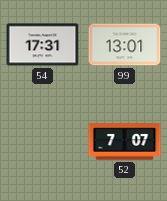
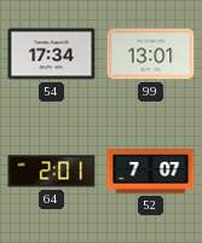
54: 17:31 -> 17:34 (52, 54)
64: none -> 2:01 (52, 172)
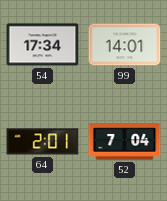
99: 13:01 -> 14:01 (125, 45)
52: 7:07 -> 7:04 (125, 142)
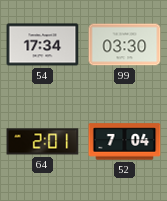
99: 14:01 -> 03:30 (125, 45)
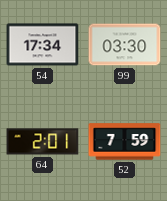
52: 7:04 -> 7:59 (125, 142)
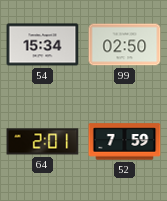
54: 17:34 -> 15:34 (43, 45)
99: 03:30 -> 02:50 (125, 45)
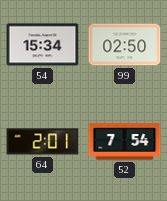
52: 7:59 -> 7:54 (125, 142)
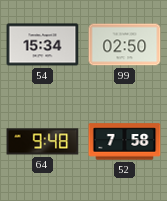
64: 2:01 -> 9:48 (43, 142)
52: 7:54 -> 7:58 (125, 142)
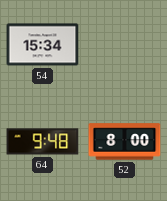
99: 02:50 -> none (125, 45)
52: 7:58 -> 8:00 (125, 142)
